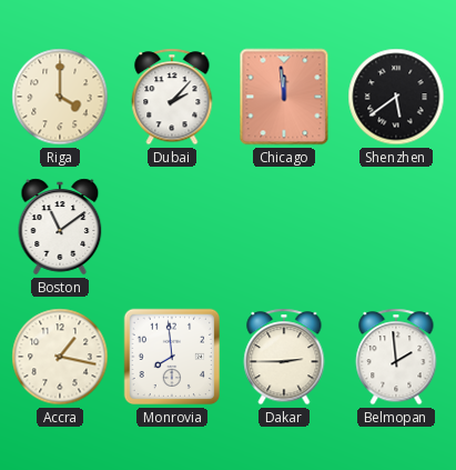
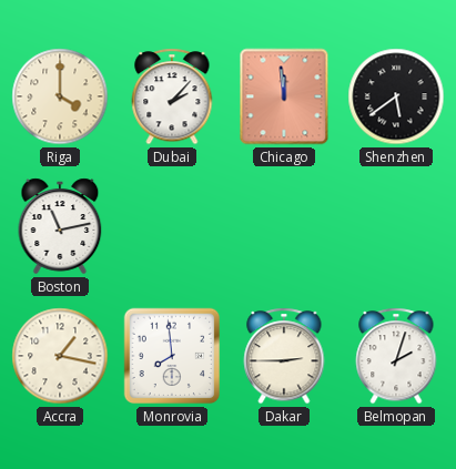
Boston: 11:09 -> 11:13 (60, 226)
Belmopan: 1:59 -> 2:03 (396, 356)
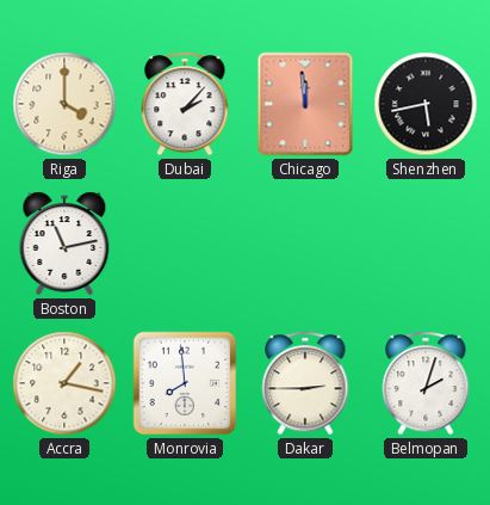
Shenzhen: 5:39 -> 5:43 (426, 104)
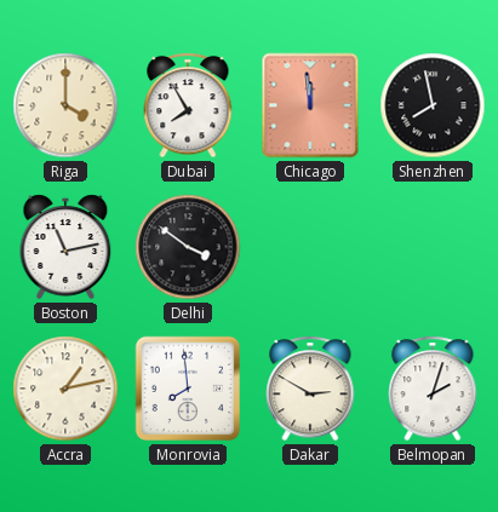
Dubai: 2:07 -> 7:55 (188, 105)
Shenzhen: 5:43 -> 7:58 (433, 105)
Delhi: none -> 3:51 (188, 247)
Accra: 1:17 -> 1:13 (65, 389)
Dakar: 2:45 -> 2:50 (310, 389)
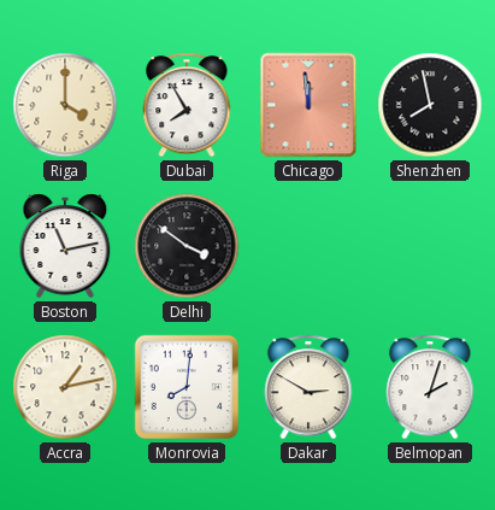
Monrovia: 7:59 -> 8:01 (187, 387)
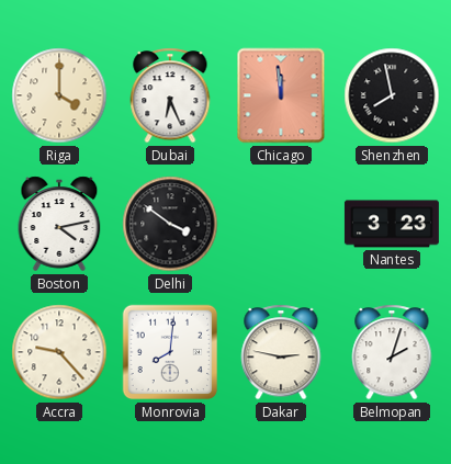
Dubai: 7:55 -> 6:26 (170, 95)
Boston: 11:13 -> 4:13 (59, 224)
Nantes: none -> 3:23 (392, 224)
Accra: 1:13 -> 9:23 (59, 352)
Dakar: 2:50 -> 2:47 (281, 352)
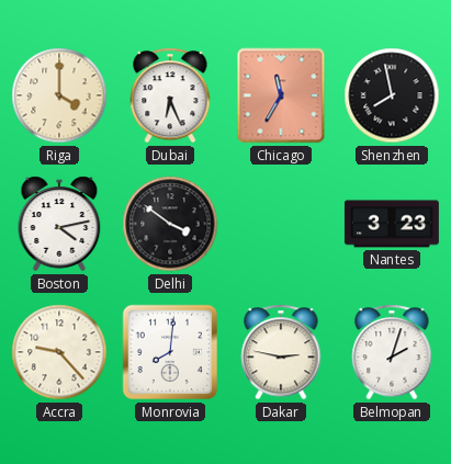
Chicago: 11:59 -> 11:35 (281, 95)
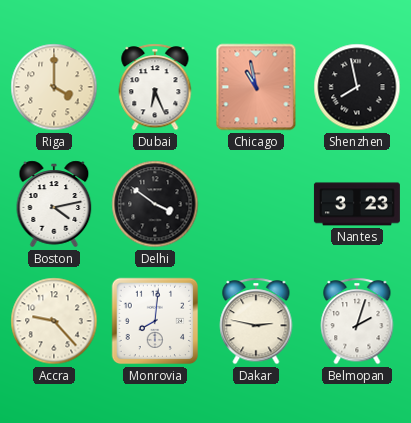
Chicago: 11:35 -> 10:58 (256, 87)
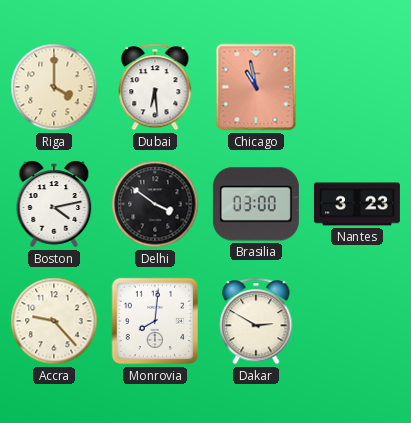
Dubai: 6:26 -> 6:29 (155, 87)
Shenzhen: 7:58 -> none (357, 87)
Brasilia: none -> 03:00 (256, 204)
Dakar: 2:47 -> 2:50 (256, 321)
Belmopan: 2:03 -> none (357, 321)
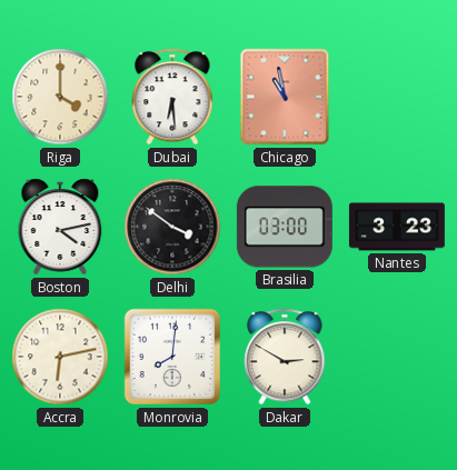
Accra: 9:23 -> 6:13 (60, 357)
